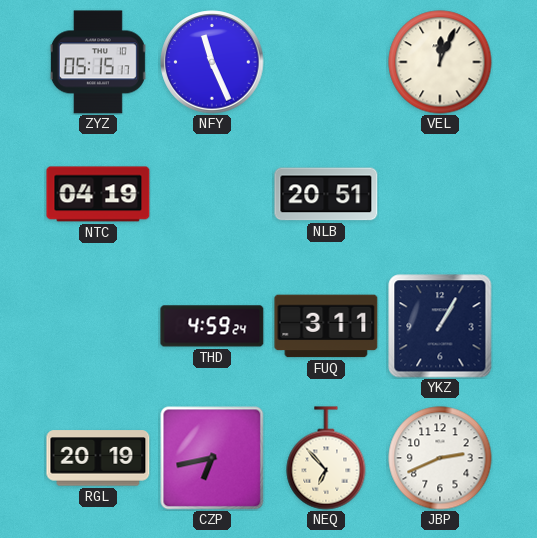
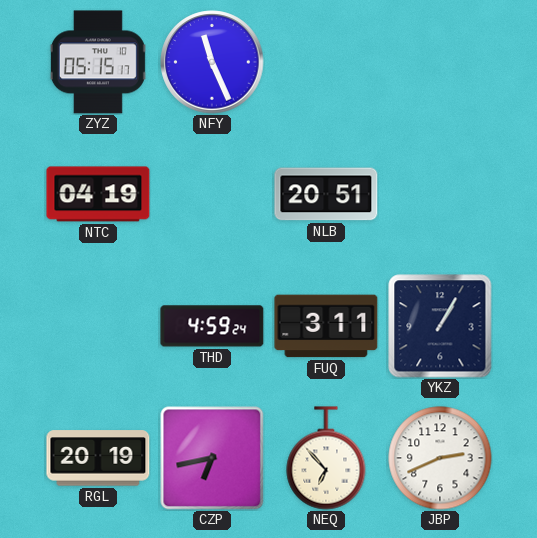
VEL: 12:04 -> none (440, 62)
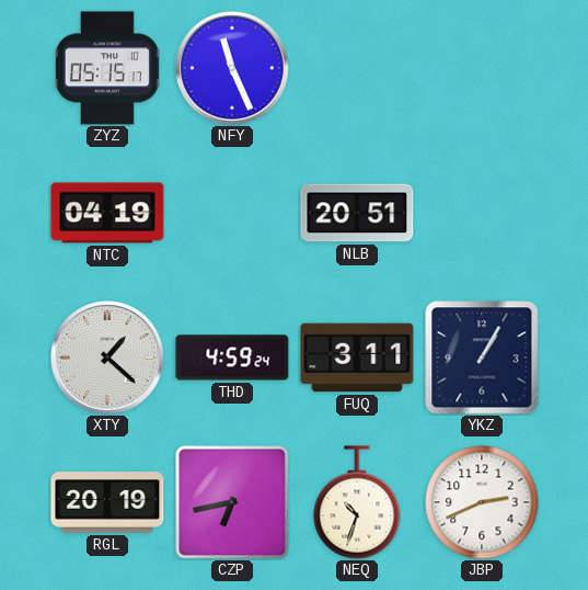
XTY: none -> 1:22 (107, 358)
NEQ: 6:53 -> 10:33 (357, 502)
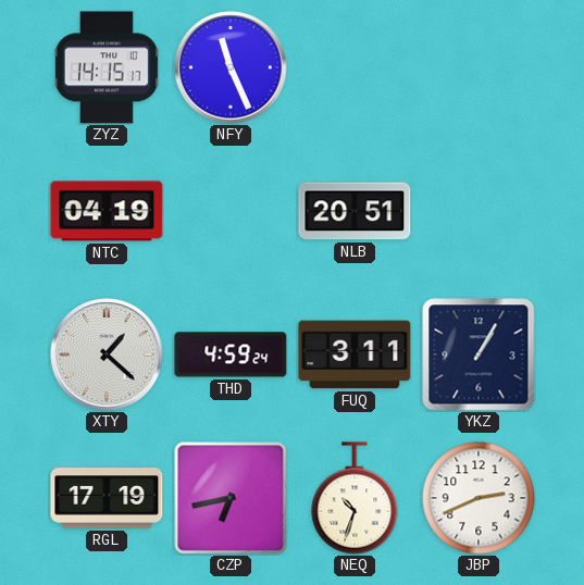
ZYZ: 05:15 -> 14:15 (107, 67)
RGL: 20:19 -> 17:19 (107, 498)
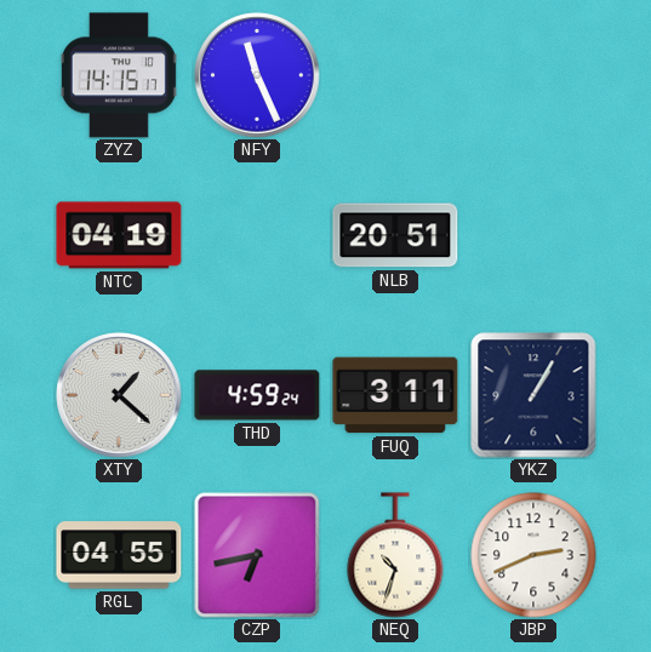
RGL: 17:19 -> 04:55 (119, 555)
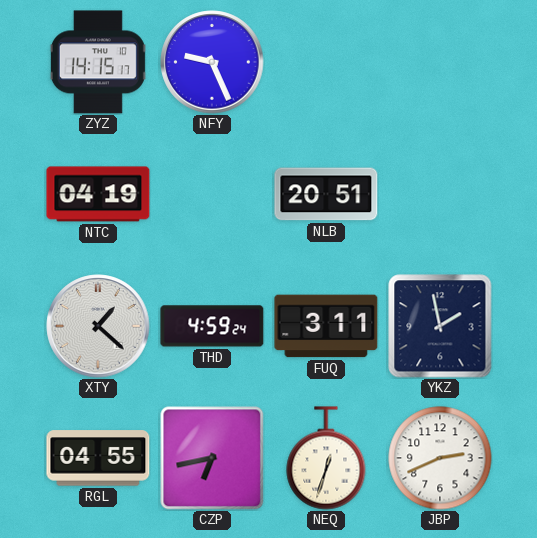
NFY: 11:26 -> 9:26 (212, 62)
YKZ: 1:05 -> 1:58 (440, 326)
NEQ: 10:33 -> 12:33 (326, 458)
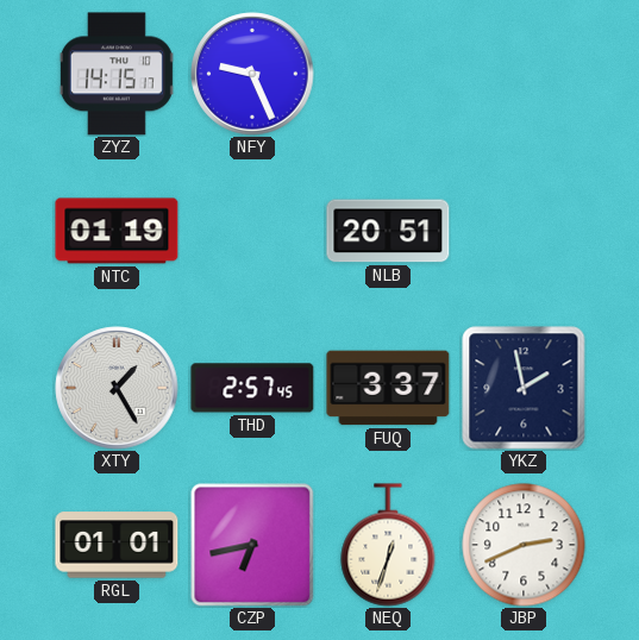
NTC: 04:19 -> 01:19 (117, 231)
XTY: 1:22 -> 1:25 (117, 388)
THD: 4:59 -> 2:57 (252, 388)
FUQ: 3:11 -> 3:37 (388, 388)
RGL: 04:55 -> 01:01 (117, 545)
